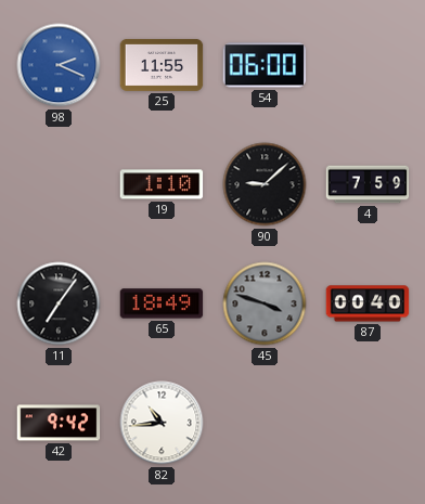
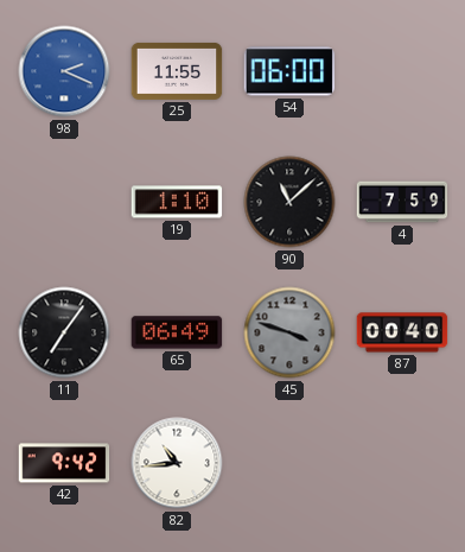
90: 9:08 -> 11:08 (289, 202)
65: 18:49 -> 06:49 (177, 332)
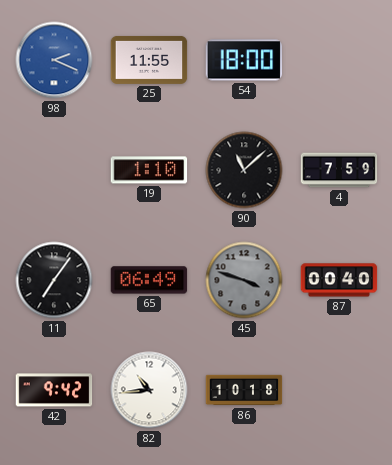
54: 06:00 -> 18:00 (244, 60)
86: none -> 10:18 (244, 390)
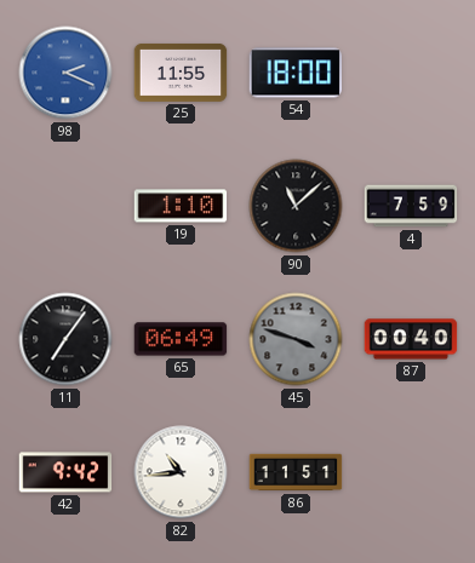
86: 10:18 -> 11:51 (296, 472)
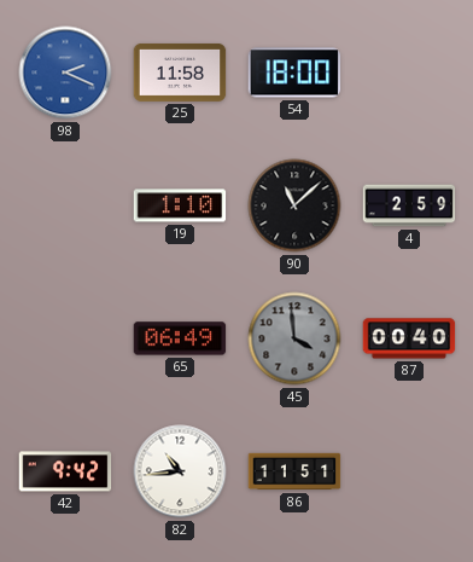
25: 11:55 -> 11:58 (180, 73)
4: 7:59 -> 2:59 (409, 205)
11: 7:06 -> none (65, 339)
45: 3:48 -> 3:59 (294, 338)
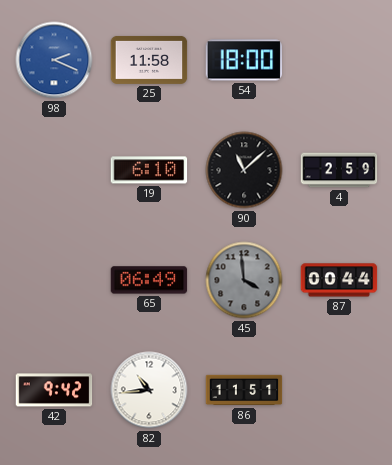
19: 1:10 -> 6:10 (149, 170)
87: 00:40 -> 00:44 (339, 280)
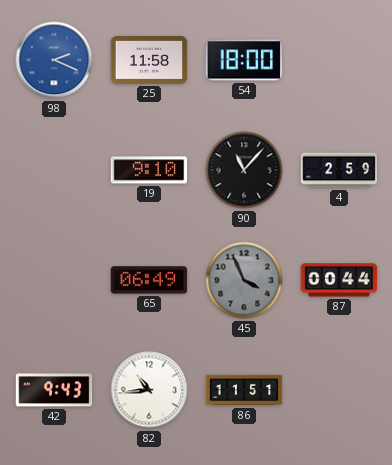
19: 6:10 -> 9:10 (149, 170)
90: 11:08 -> 11:07 (244, 170)
45: 3:59 -> 3:56 (244, 280)
42: 9:42 -> 9:43 (54, 390)
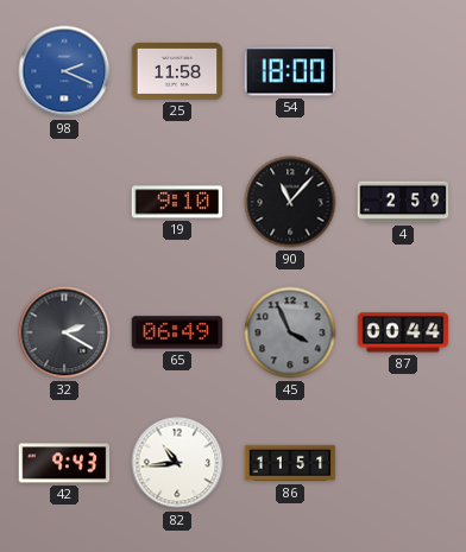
32: none -> 2:20 (64, 332)
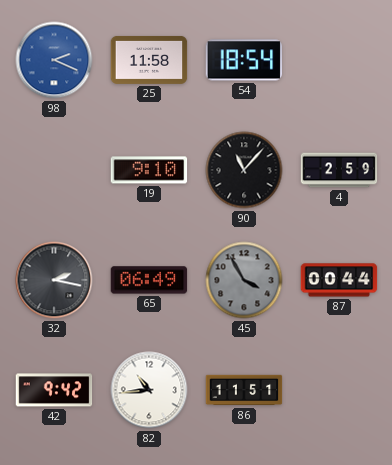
54: 18:00 -> 18:54 (244, 60)
32: 2:20 -> 2:17 (54, 280)
45: 3:56 -> 3:55 (244, 280)
42: 9:43 -> 9:42 (54, 390)
